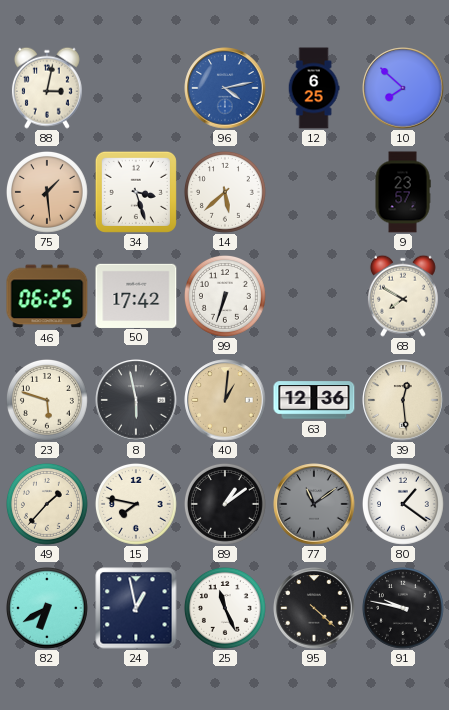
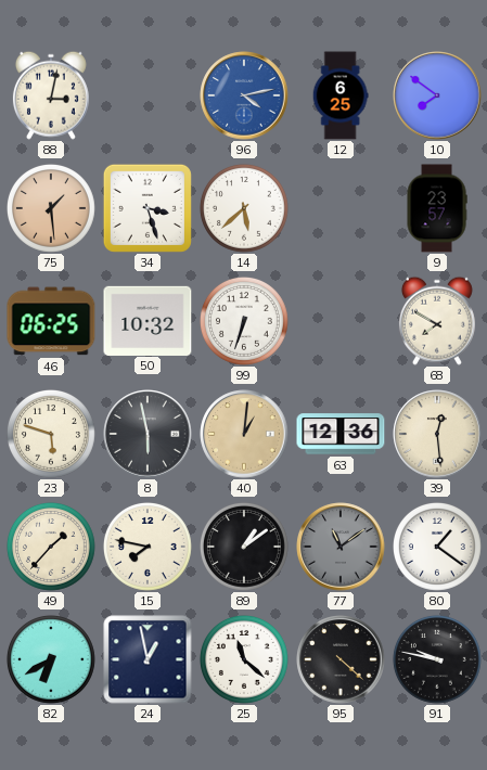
10: 7:52 -> 7:51 (437, 95)
50: 17:42 -> 10:32 (148, 320)
25: 11:26 -> 11:22 (244, 659)
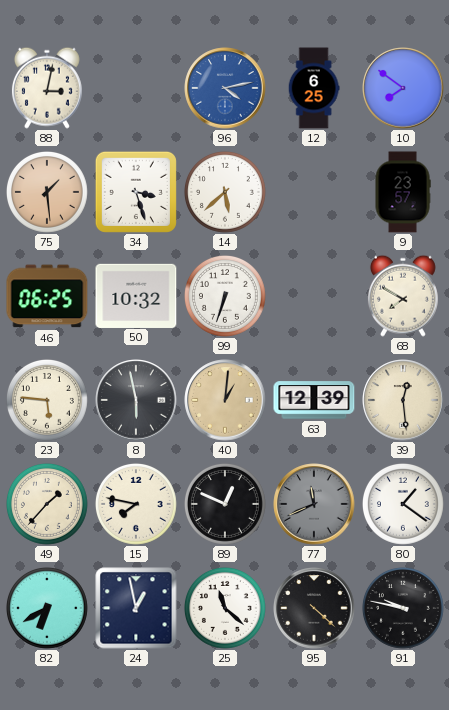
23: 5:48 -> 5:46 (47, 400)
63: 12:36 -> 12:39 (314, 400)
89: 1:09 -> 12:49 (225, 504)
77: 11:09 -> 11:41 (314, 504)
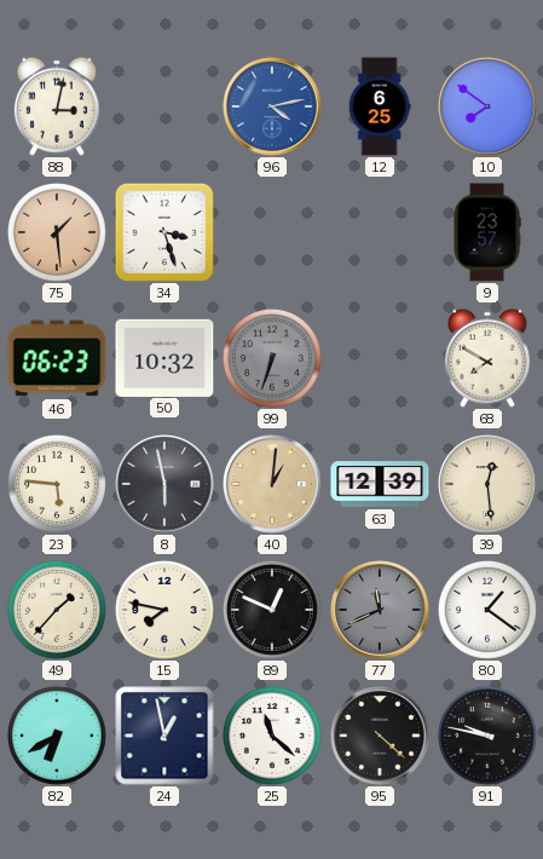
14: 5:38 -> none (225, 192)
46: 06:25 -> 06:23 (57, 358)
99 dial: white -> grey (272, 358)
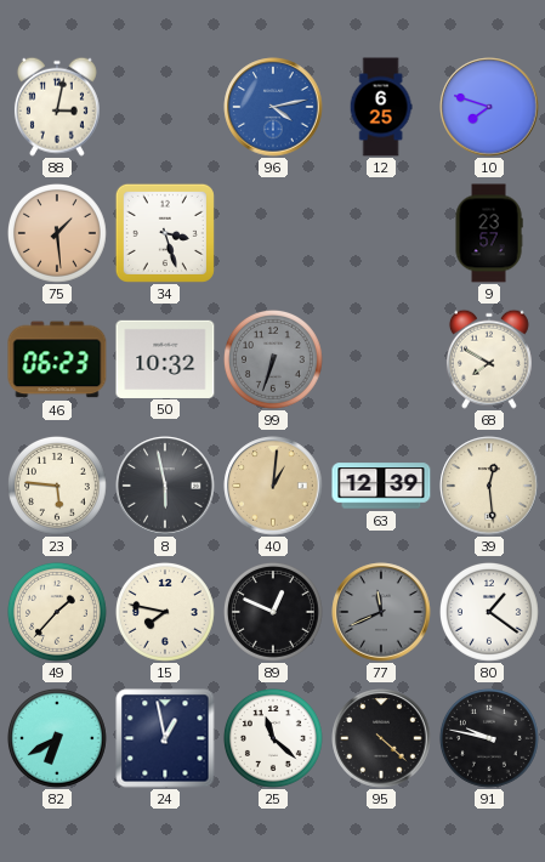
10: 7:51 -> 7:48 (489, 107)
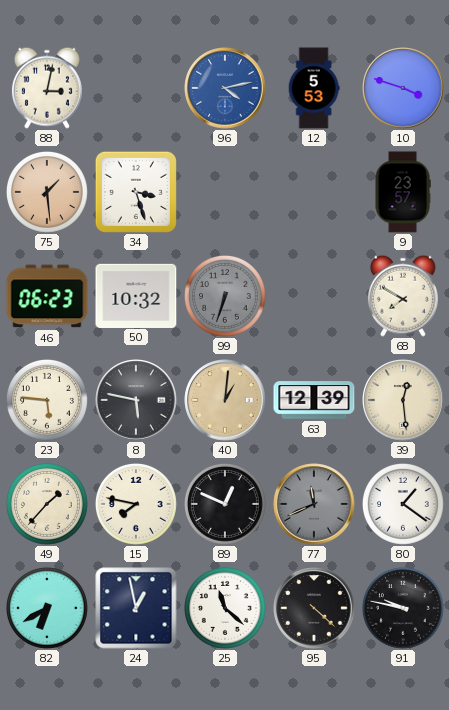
12: 6:25 -> 5:53 (314, 88)
10: 7:48 -> 3:48 (403, 88)
8: 5:58 -> 5:47 (136, 400)
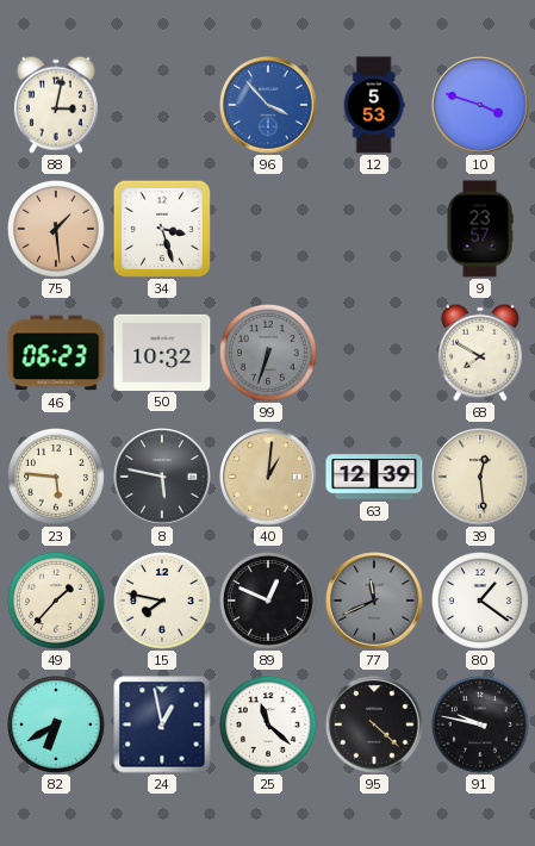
96: 4:13 -> 3:53 (268, 105)
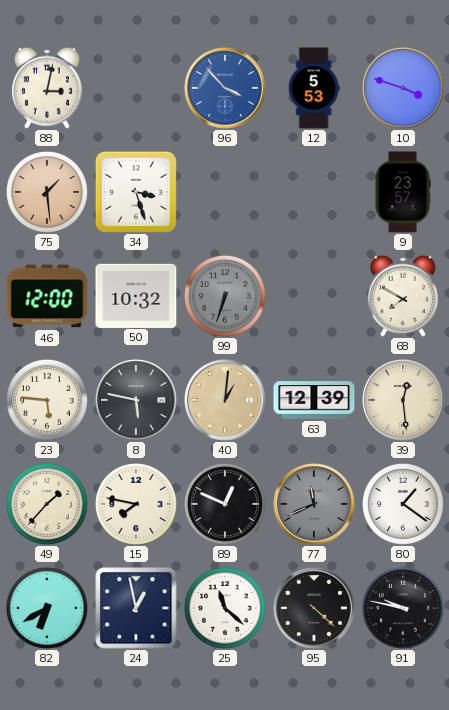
46: 06:23 -> 12:00 (47, 296)
